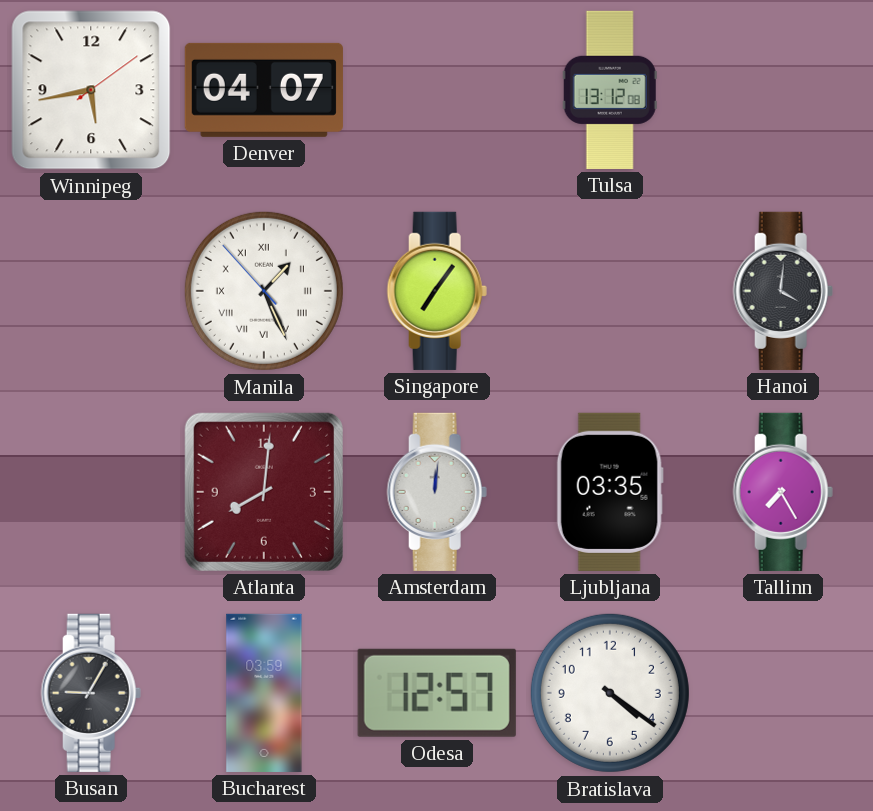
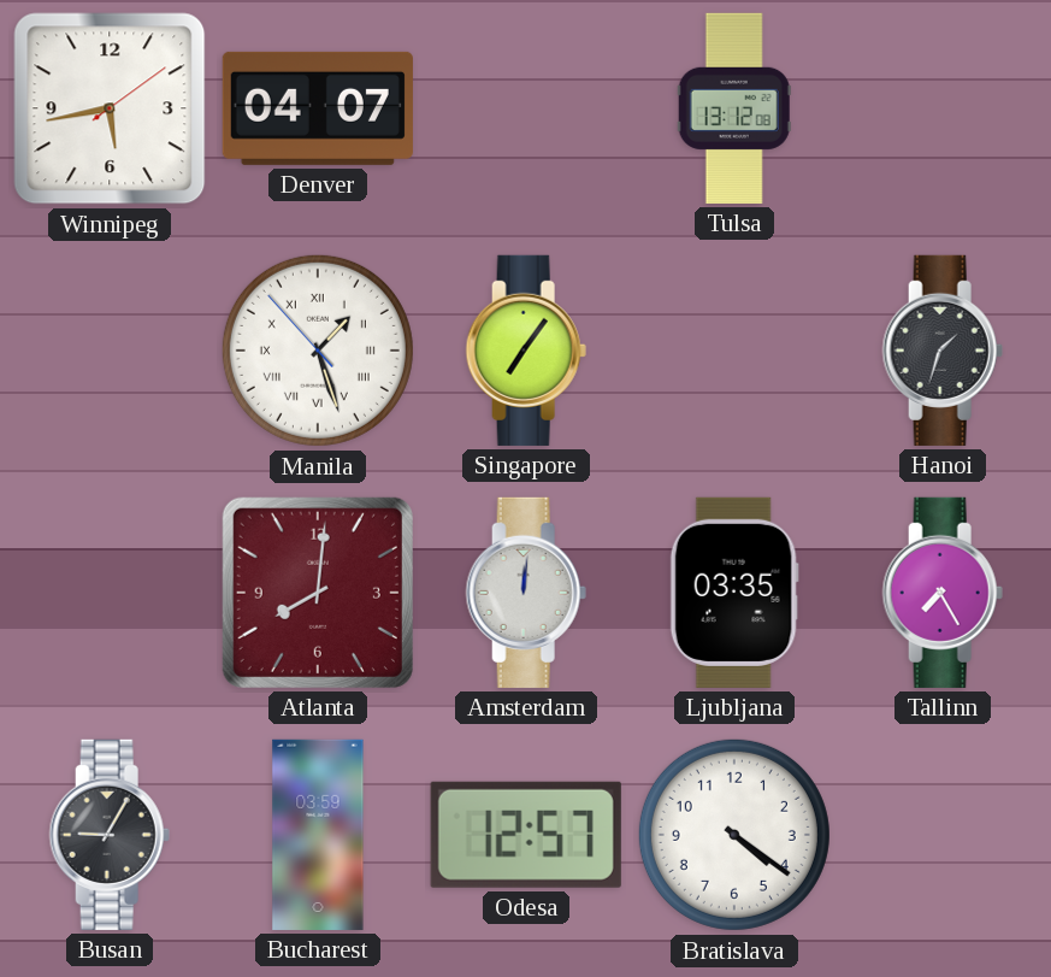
Manila: 1:25 -> 1:26 (318, 351)
Hanoi: 4:01 -> 1:33 (943, 351)
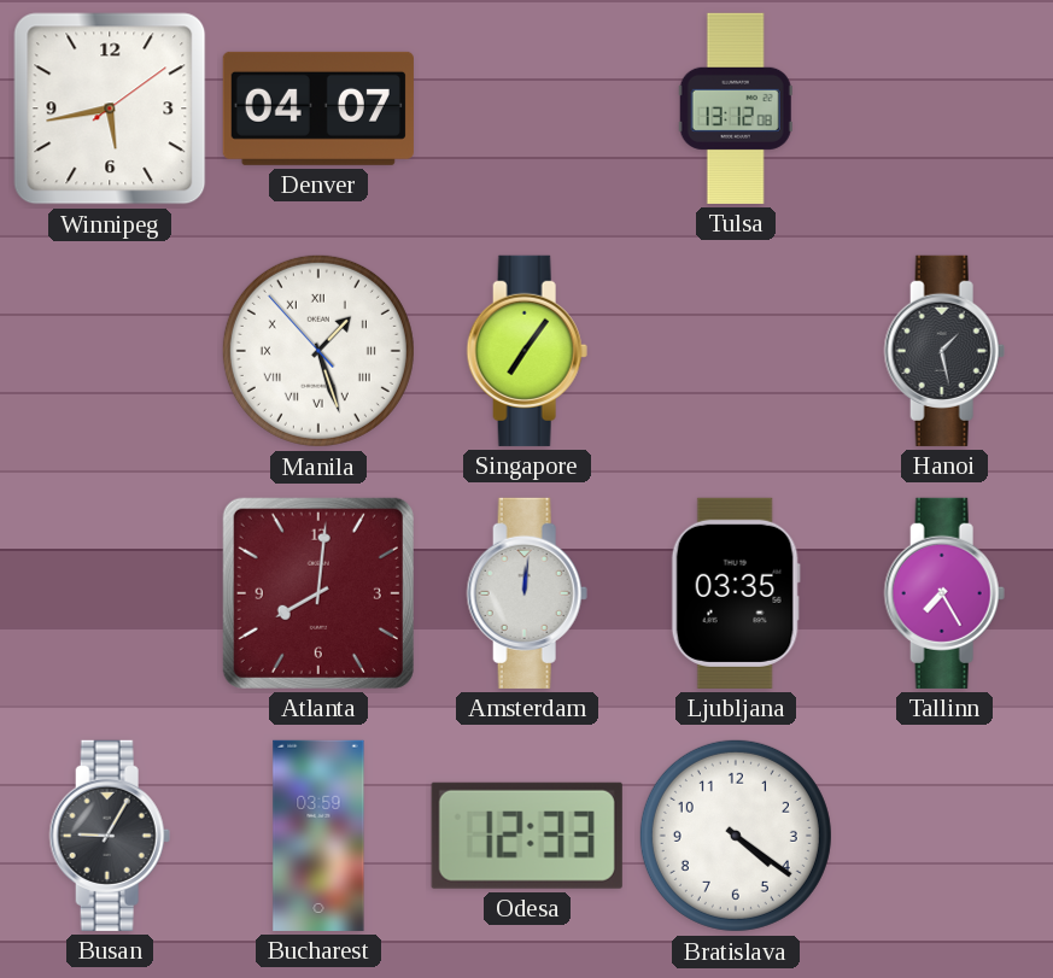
Hanoi: 1:33 -> 1:28 (944, 351)
Odesa: 12:57 -> 12:33 (527, 836)
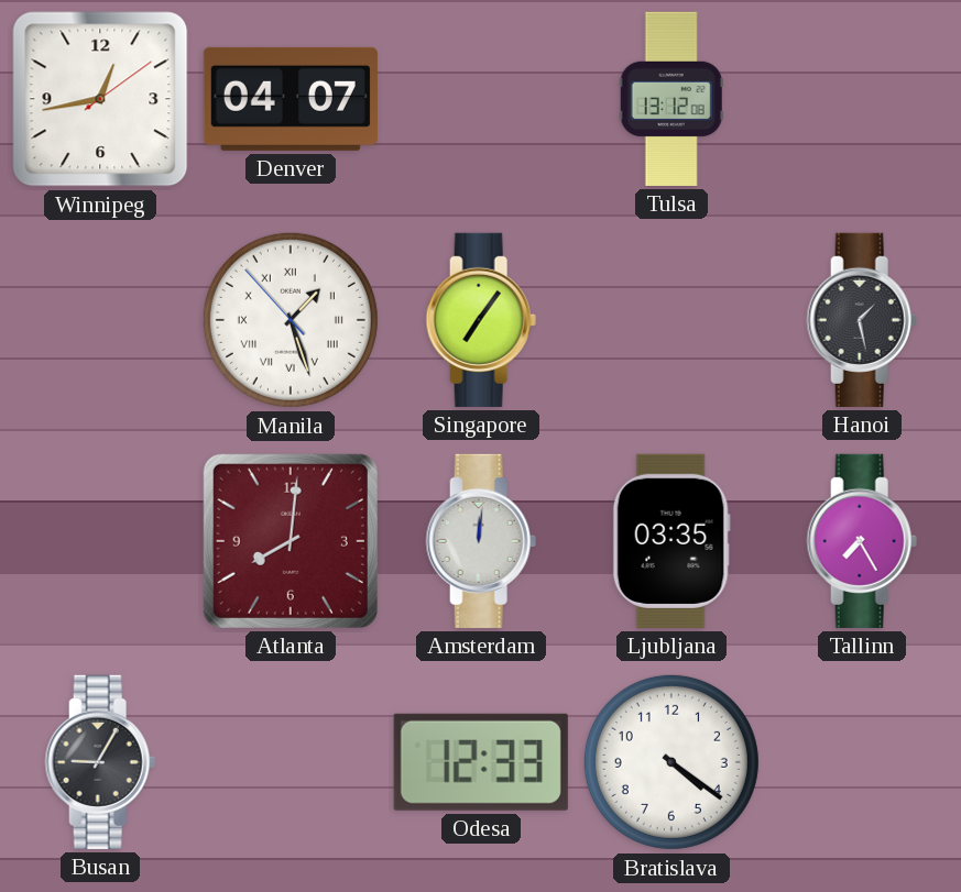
Winnipeg: 5:43 -> 12:43 (100, 99)
Bucharest: 03:59 -> none (318, 836)
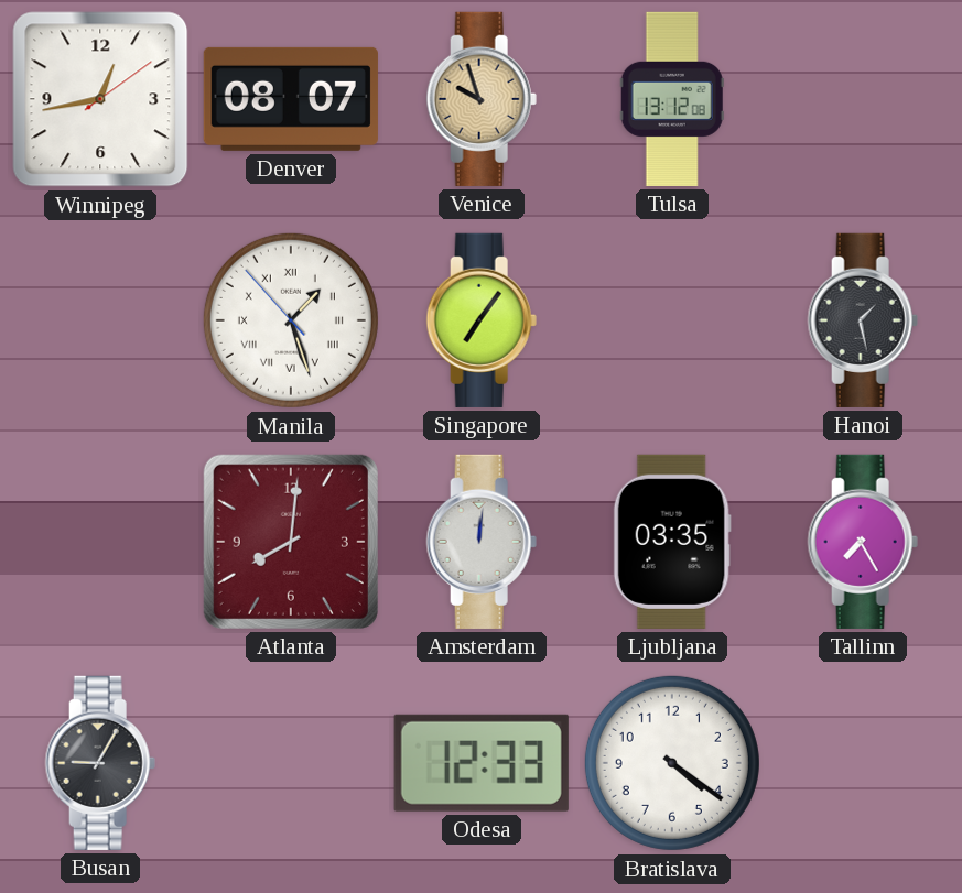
Denver: 04:07 -> 08:07 (291, 99)
Venice: none -> 9:57 (482, 99)
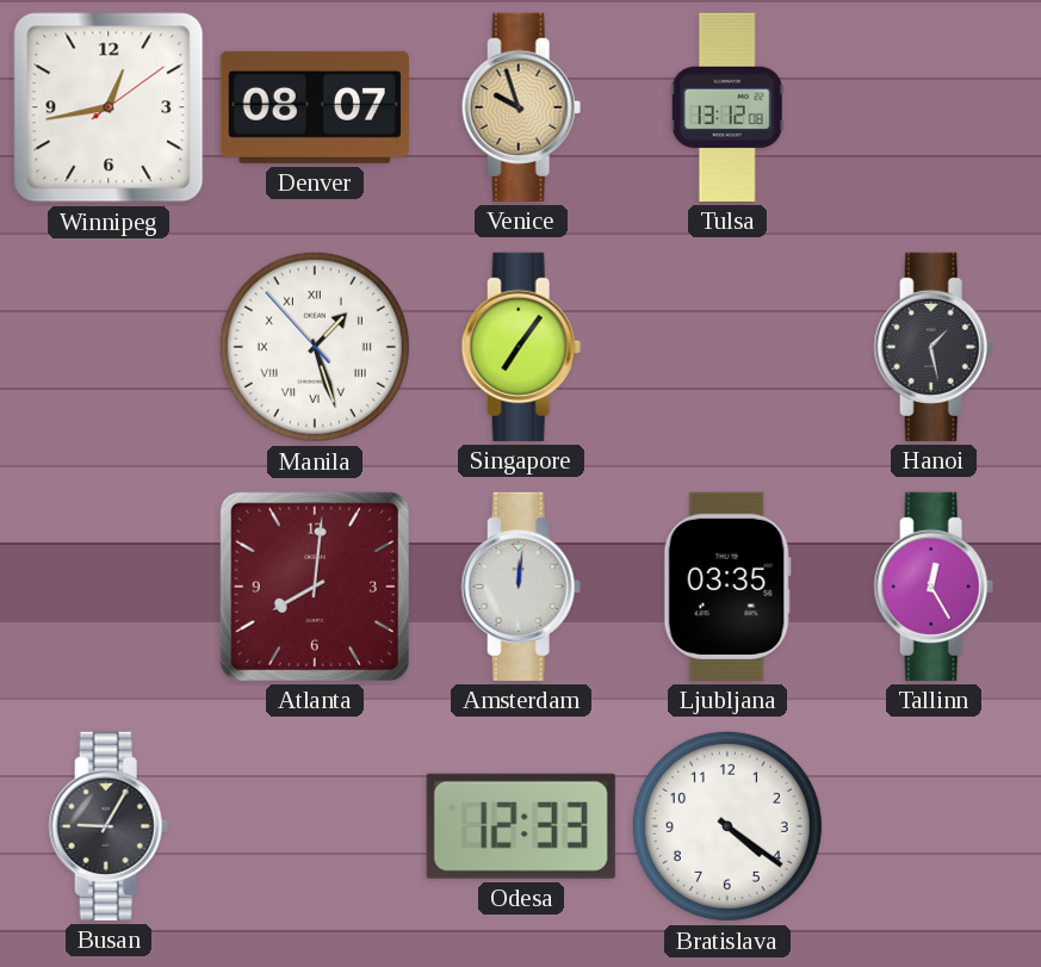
Tallinn: 7:25 -> 12:25 (934, 587)
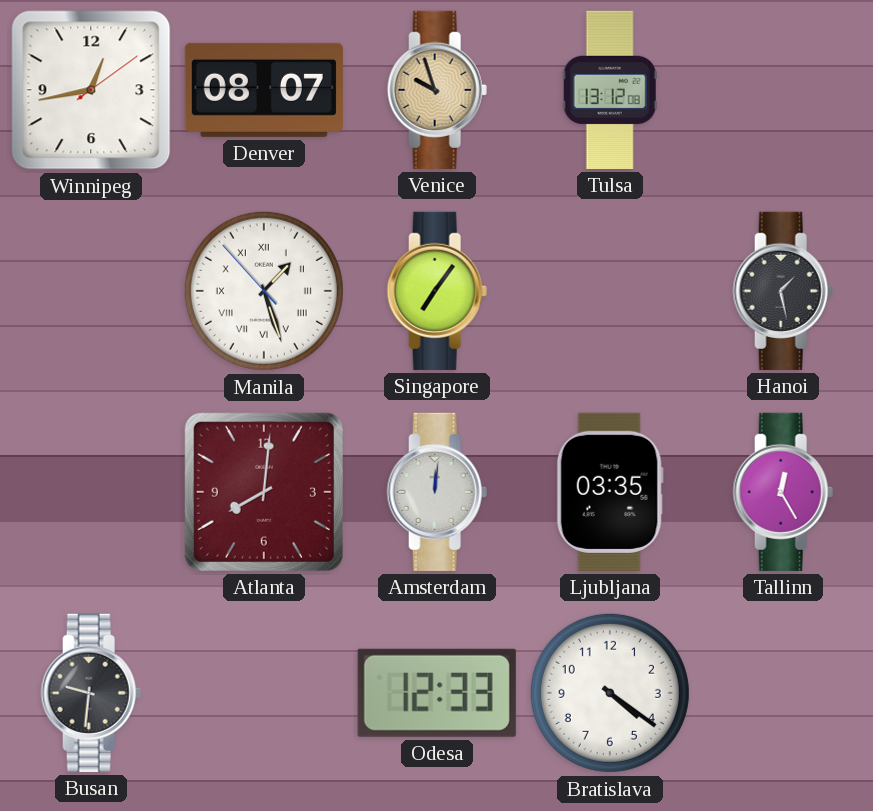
Busan: 9:05 -> 9:31 (91, 693)
